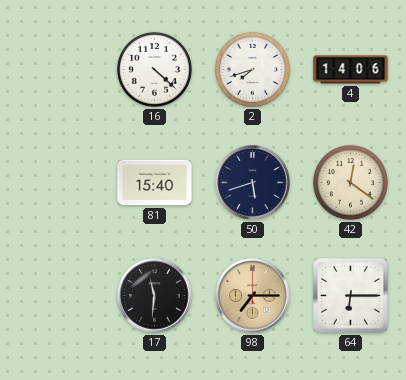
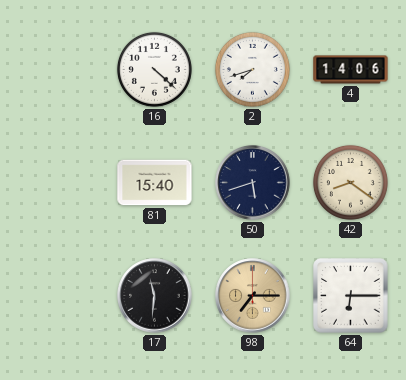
42: 12:21 -> 8:21 (350, 182)
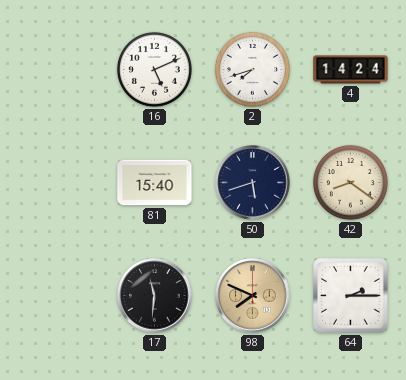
16: 4:22 -> 5:11 (154, 69)
4: 14:06 -> 14:24 (351, 70)
98: 7:15 -> 7:49 (253, 296)
64: 6:15 -> 2:15 (351, 296)
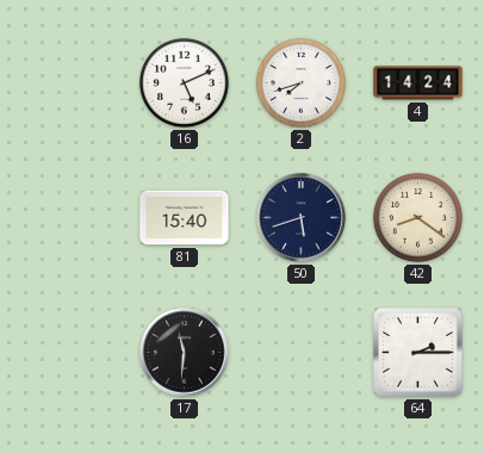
98: 7:49 -> none (253, 296)
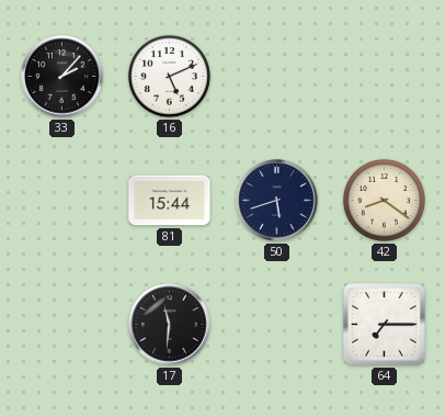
33: none -> 2:07 (62, 77)
2: 7:42 -> none (300, 82)
4: 14:24 -> none (418, 83)
81: 15:40 -> 15:44 (170, 201)
64: 2:15 -> 7:15 (385, 325)
